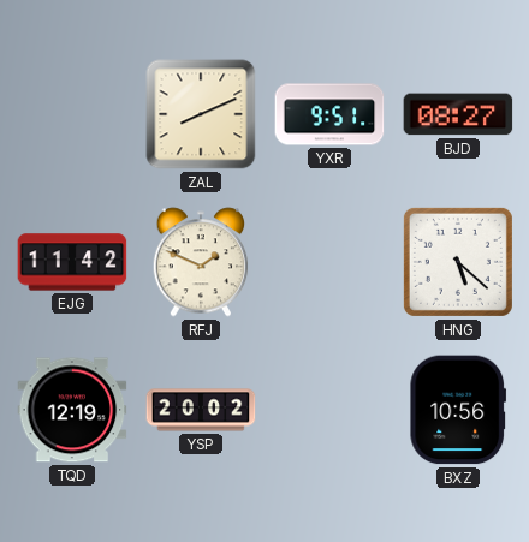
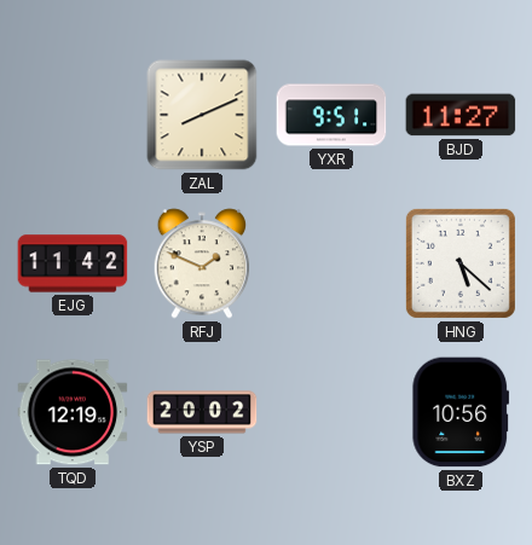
BJD: 08:27 -> 11:27 (461, 115)
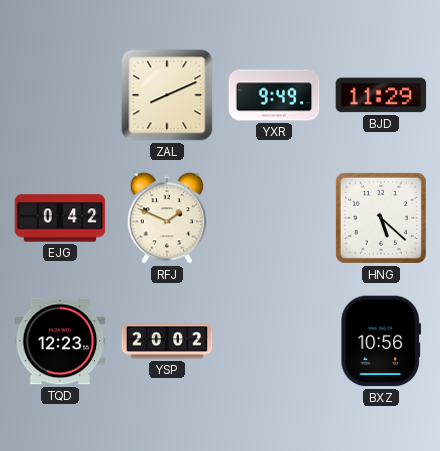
YXR: 9:51 -> 9:49 (274, 95)
BJD: 11:27 -> 11:29 (381, 95)
EJG: 11:42 -> 0:42 (60, 218)
TQD: 12:19 -> 12:23 (60, 341)
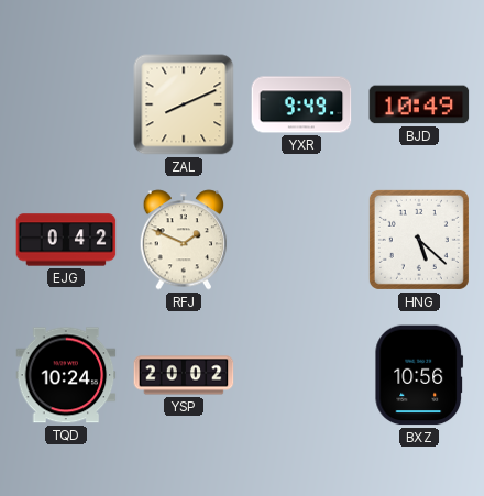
BJD: 11:29 -> 10:49 (419, 104)
TQD: 12:23 -> 10:24 (66, 375)
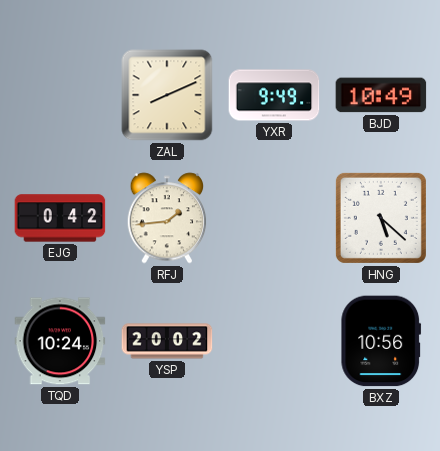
RFJ: 1:49 -> 1:44 (167, 218)
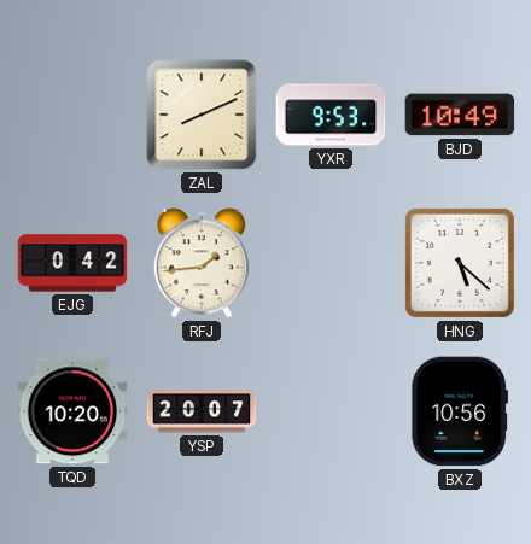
YXR: 9:49 -> 9:53 (331, 115)
TQD: 10:24 -> 10:20 (72, 411)
YSP: 20:02 -> 20:07 (202, 411)
